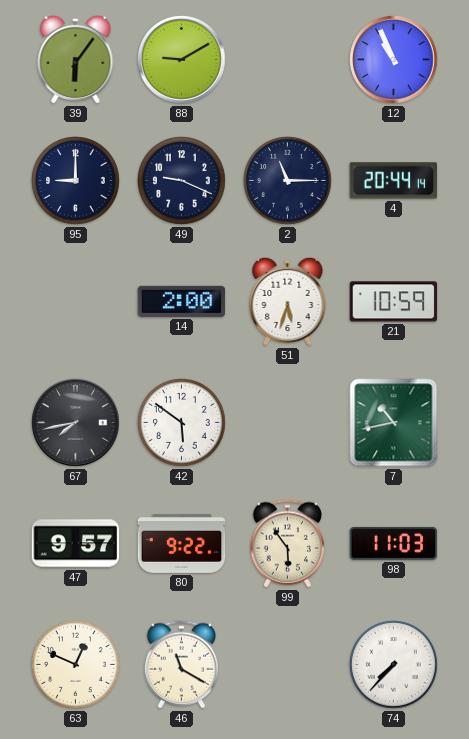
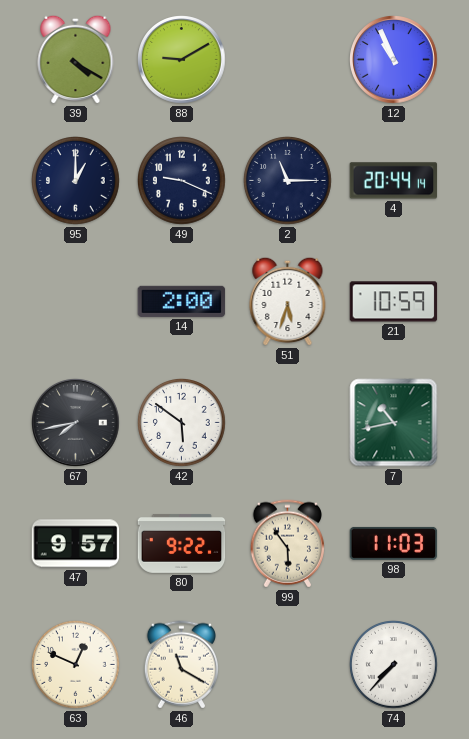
39: 6:06 -> 4:20 (76, 59)
95: 9:00 -> 1:00 (76, 181)
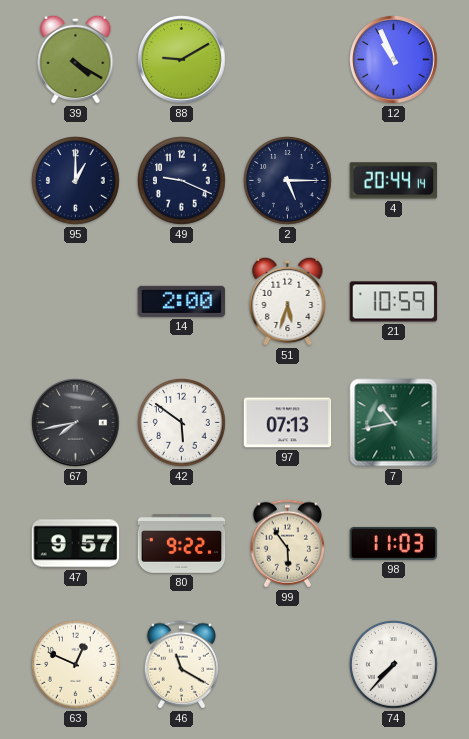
2: 11:15 -> 5:15 (288, 181)
97: none -> 07:13 (288, 423)
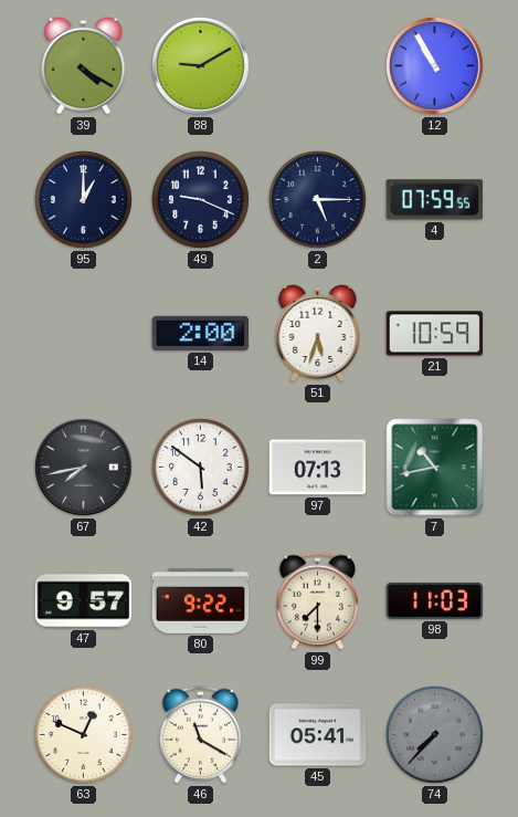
12: 10:56 -> 10:55 (435, 66)
4: 20:44 -> 07:59 (435, 200)
99: 5:54 -> 7:30 (317, 601)
45: none -> 05:41 (318, 735)
74 dial: white -> grey (435, 735)
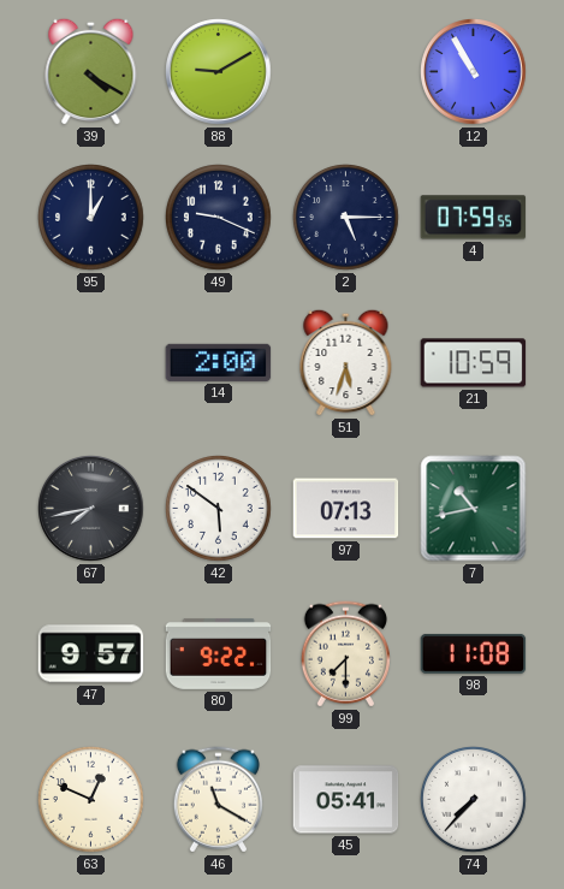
98: 11:03 -> 11:08 (474, 653)
74 dial: grey -> white (474, 800)
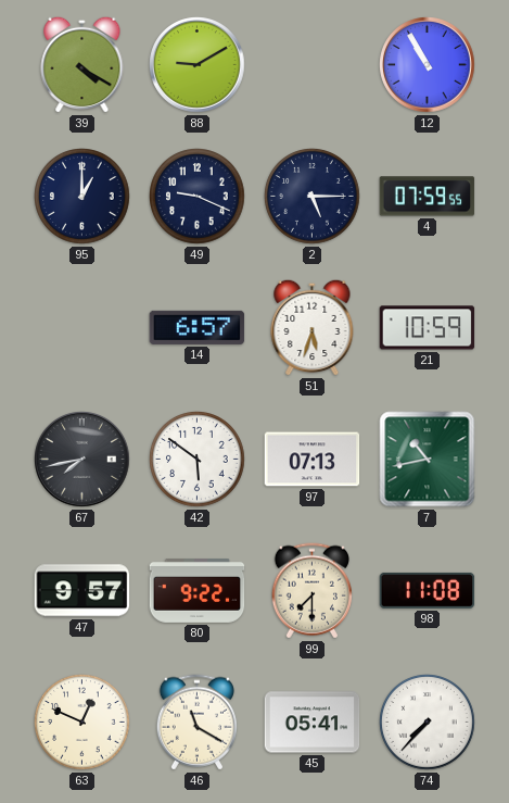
14: 2:00 -> 6:57 (198, 327)
